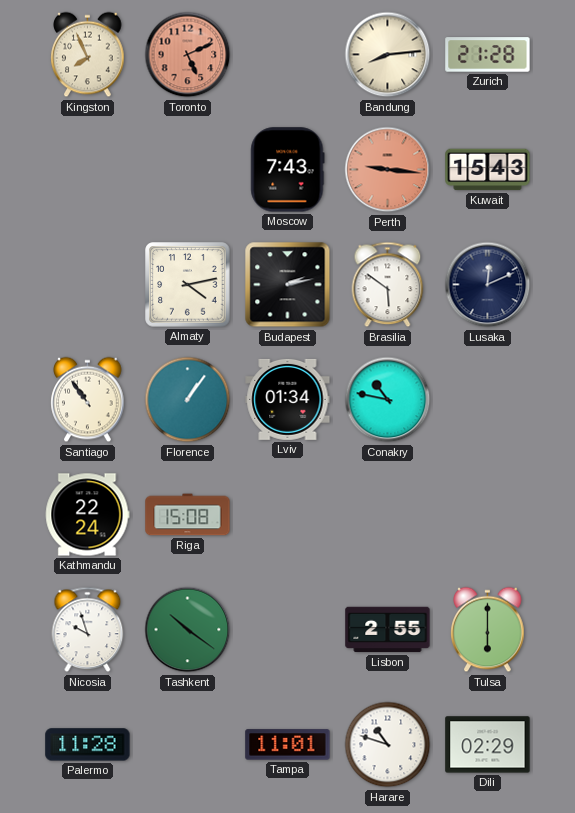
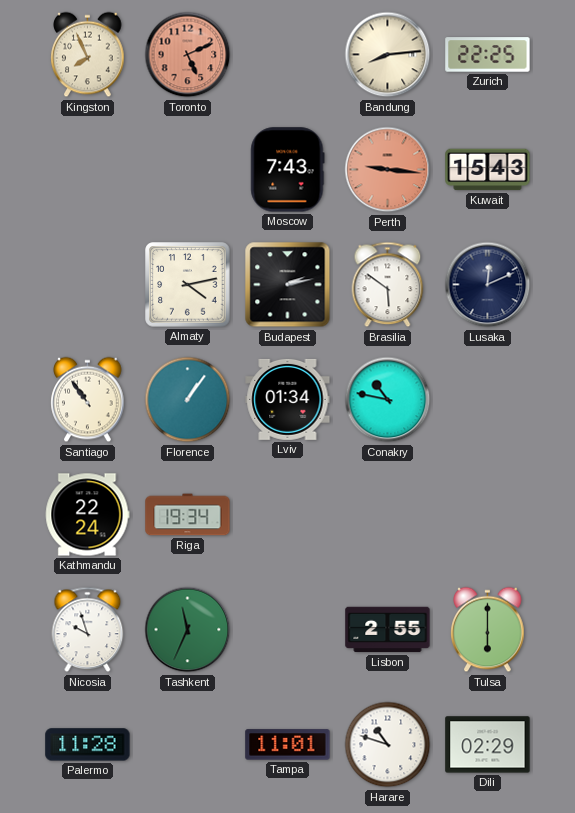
Zurich: 21:28 -> 22:25 (488, 55)
Riga: 15:08 -> 19:34 (188, 515)
Tashkent: 10:21 -> 11:34 (188, 630)
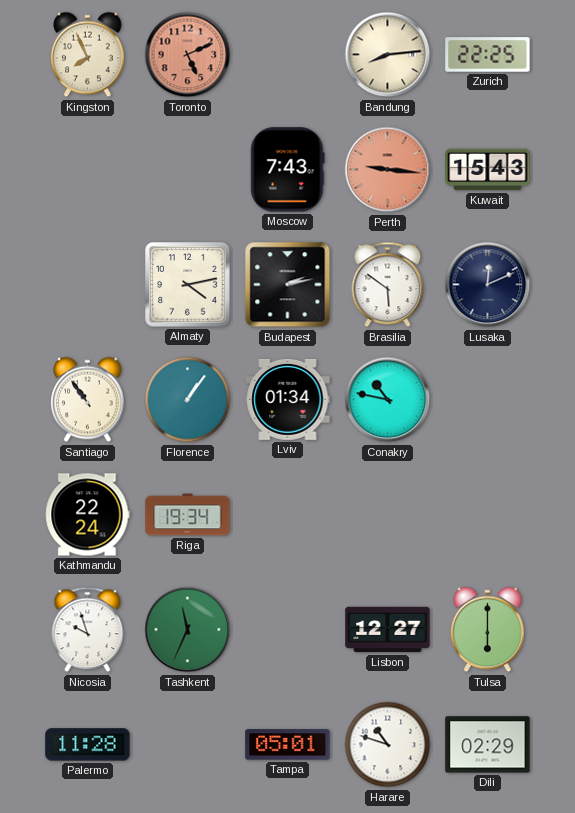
Lisbon: 2:55 -> 12:27 (388, 630)
Tampa: 11:01 -> 05:01 (288, 745)
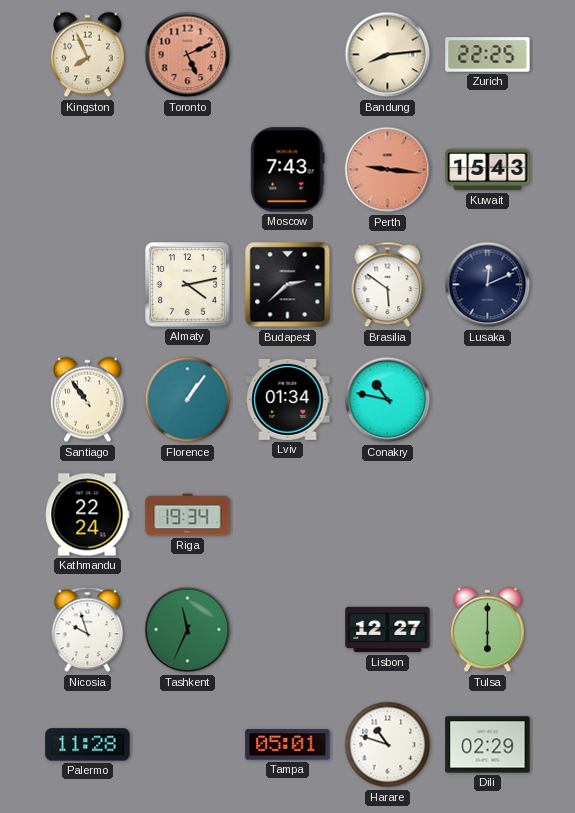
Budapest: 2:13 -> 2:38 (288, 285)
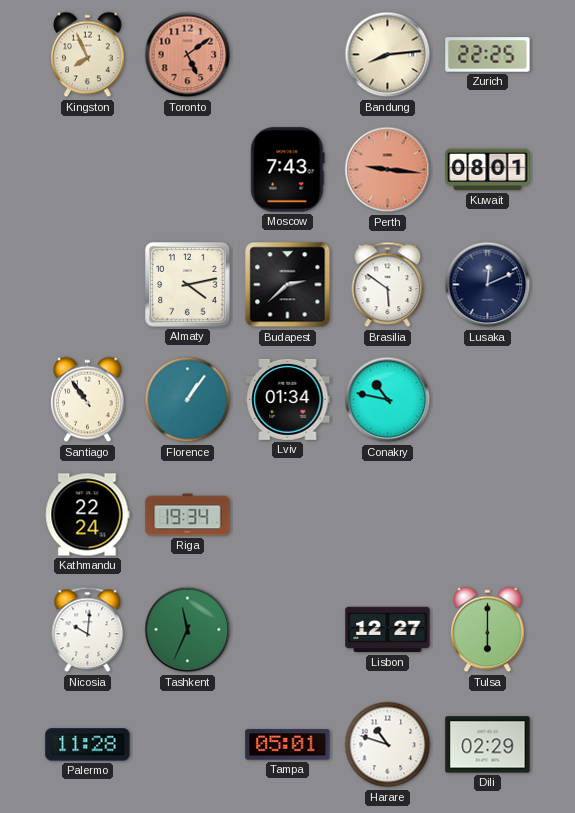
Toronto: 5:11 -> 5:09 (188, 55)
Kuwait: 15:43 -> 08:01 (488, 170)
Nicosia: 9:57 -> 10:01 (88, 630)
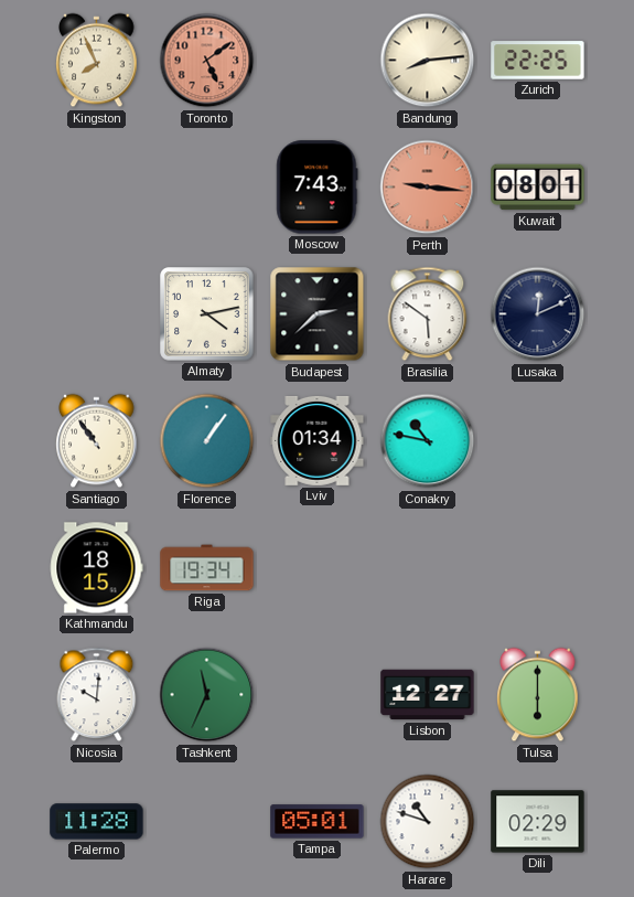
Kathmandu: 22:24 -> 18:15 (96, 568)
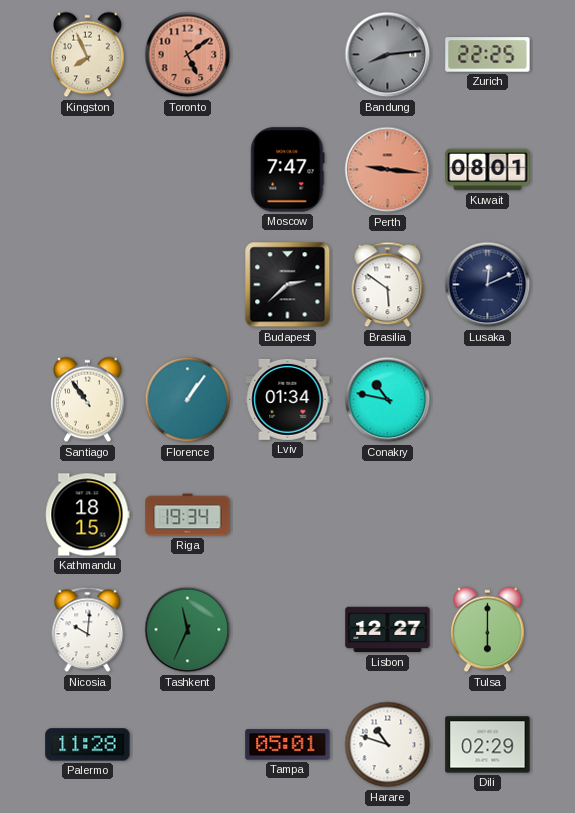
Bandung dial: cream -> grey (388, 55)
Moscow: 7:43 -> 7:47 (288, 170)
Almaty: 4:13 -> none (207, 314)
